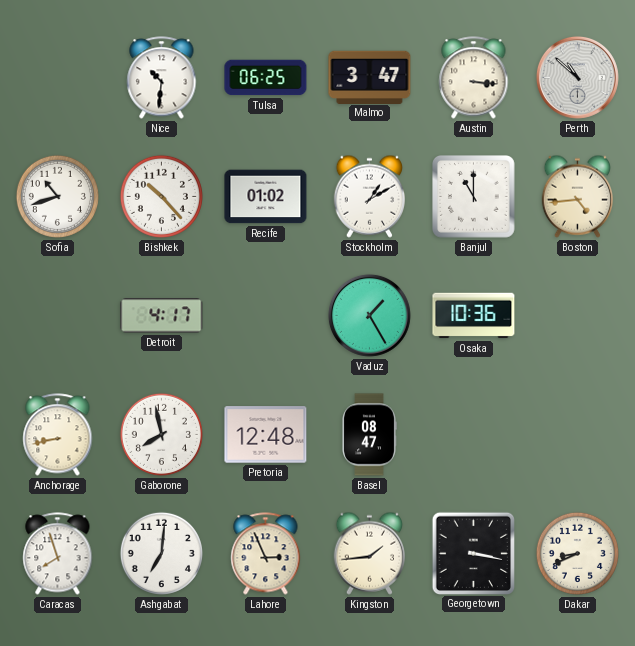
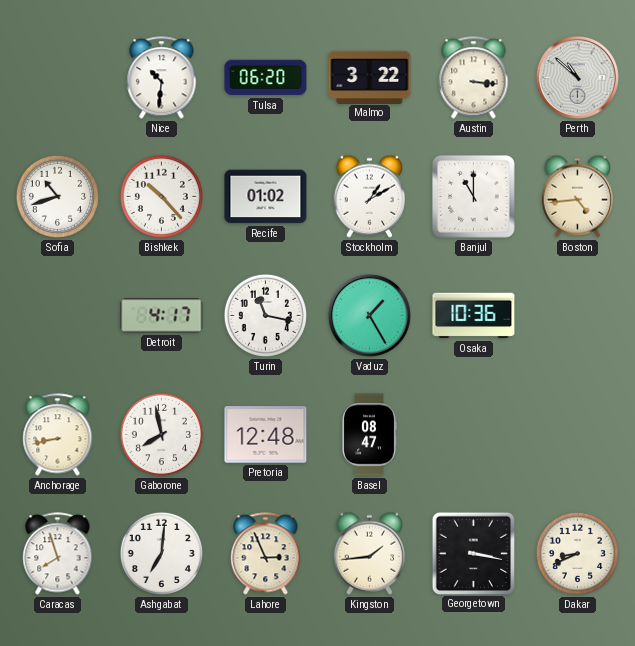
Tulsa: 06:25 -> 06:20 (266, 78)
Malmo: 3:47 -> 3:22 (370, 77)
Turin: none -> 11:17 (265, 315)
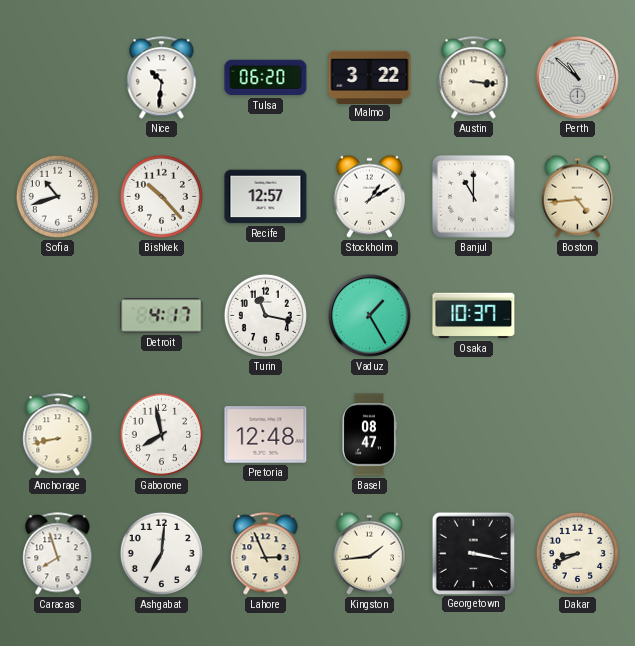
Recife: 01:02 -> 12:57 (266, 197)
Osaka: 10:36 -> 10:37 (474, 316)
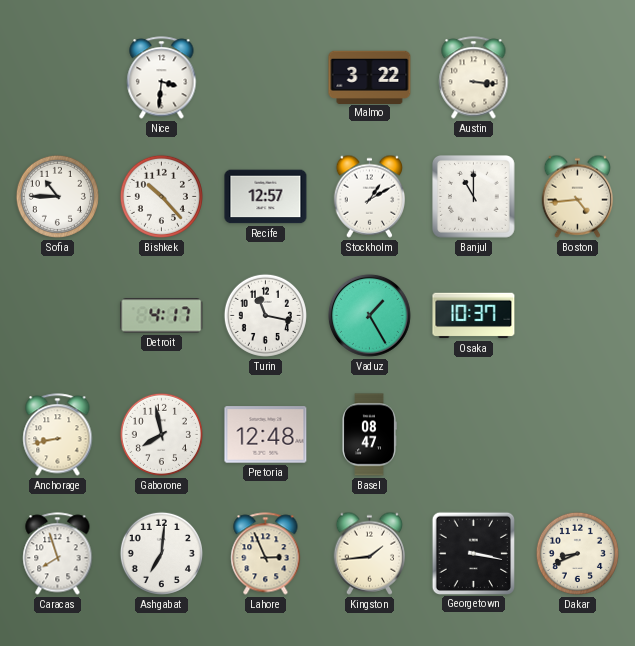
Nice: 10:31 -> 3:31 (162, 78)
Tulsa: 06:20 -> none (266, 78)
Perth: 10:52 -> none (577, 77)
Sofia: 10:42 -> 10:45 (57, 196)
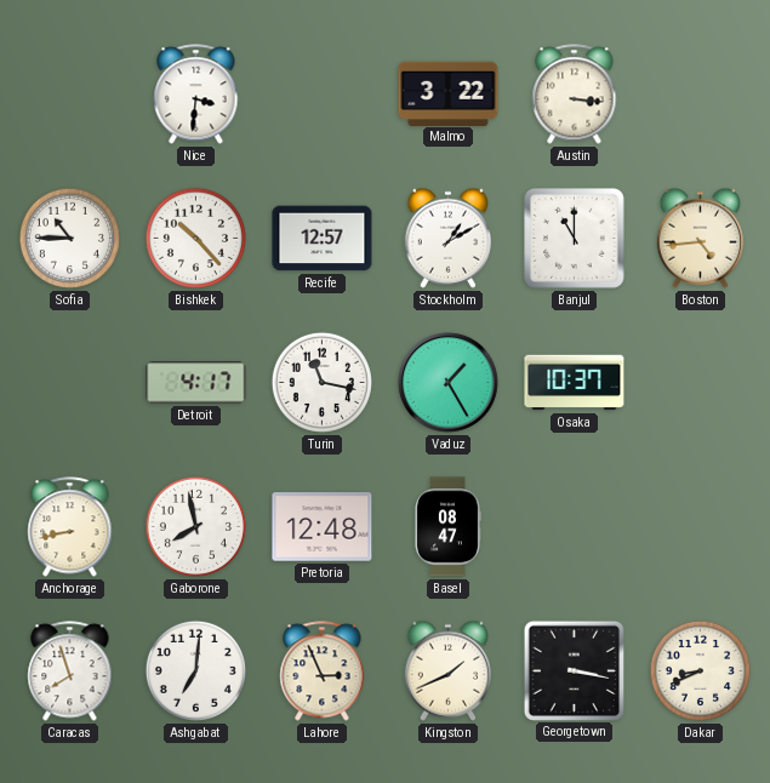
Kingston: 1:44 -> 1:41 (449, 670)
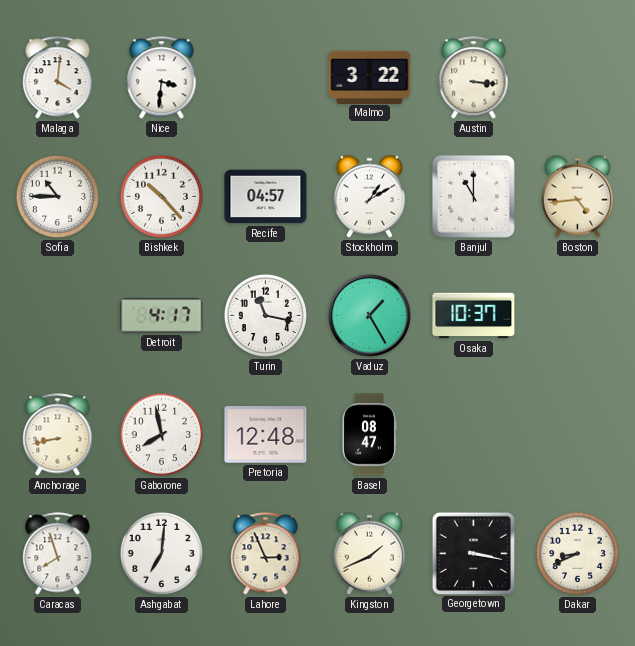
Malaga: none -> 4:01 (58, 78)
Recife: 12:57 -> 04:57 (266, 197)
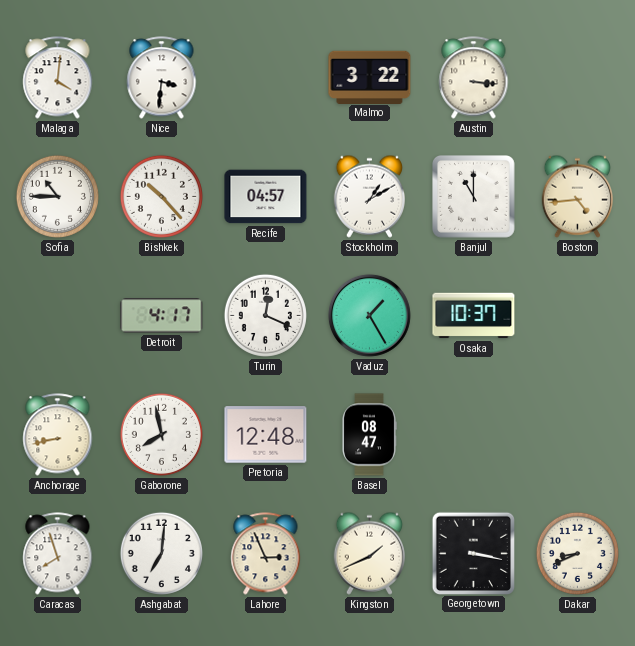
Turin: 11:17 -> 12:19 (265, 315)
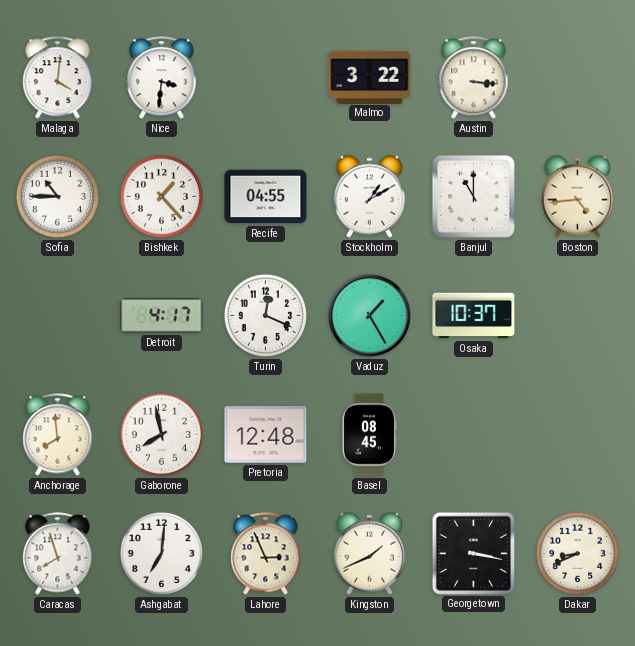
Bishkek: 10:23 -> 1:23 (161, 196)
Recife: 04:57 -> 04:55 (266, 197)
Anchorage: 8:43 -> 7:59 (58, 435)
Basel: 08:47 -> 08:45 (369, 435)
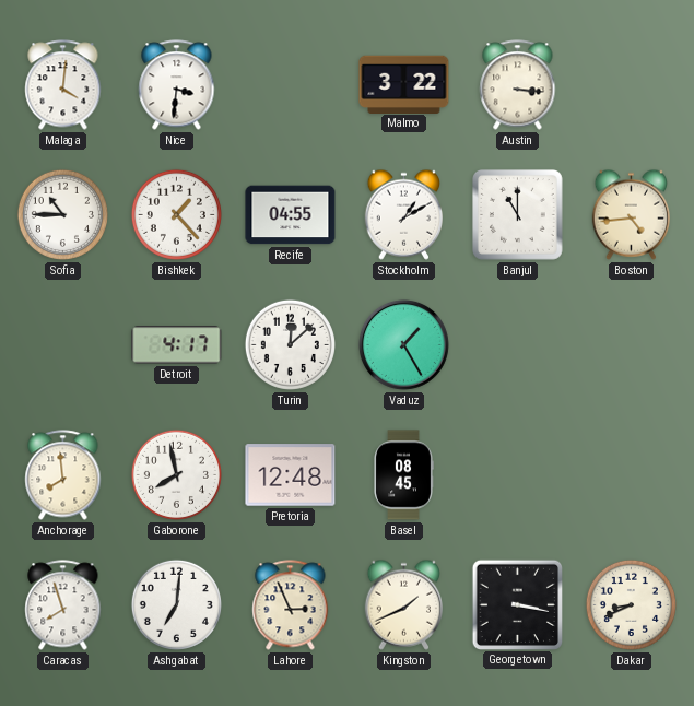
Turin: 12:19 -> 12:08 (290, 344)
Osaka: 10:37 -> none (474, 316)
